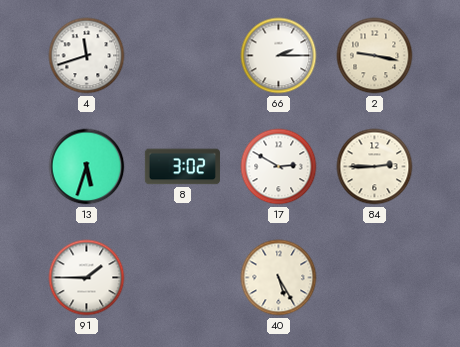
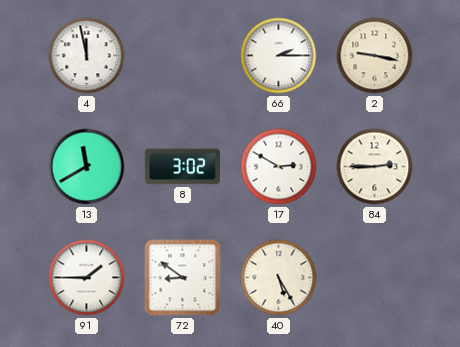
4: 11:42 -> 11:58 (87, 56)
13: 5:33 -> 11:40 (87, 167)
72: none -> 8:51 (183, 278)
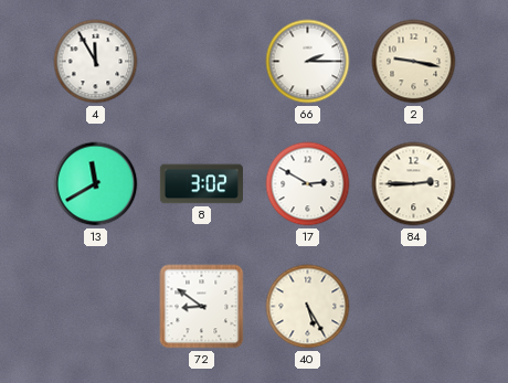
4: 11:58 -> 11:55 (96, 62)
91: 1:45 -> none (87, 278)
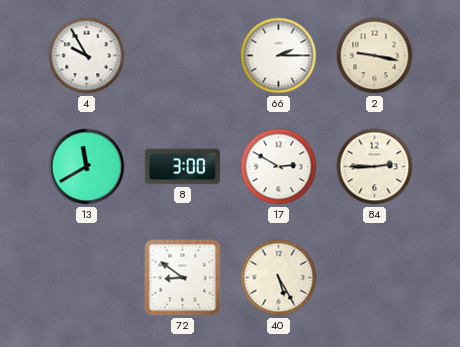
4: 11:55 -> 9:55 (87, 56)
8: 3:02 -> 3:00 (182, 167)
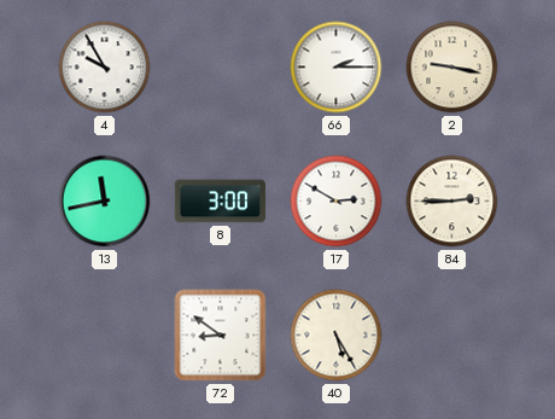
13: 11:40 -> 11:43 (105, 202)
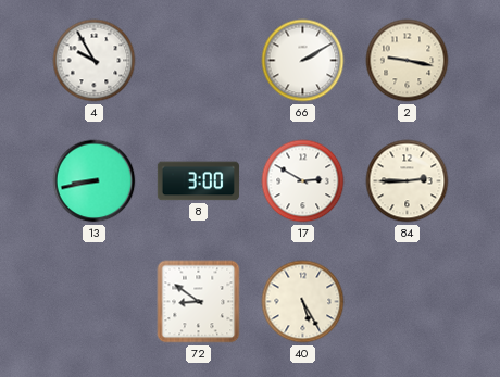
66: 2:15 -> 2:10 (303, 61)
13: 11:43 -> 8:43 (95, 181)
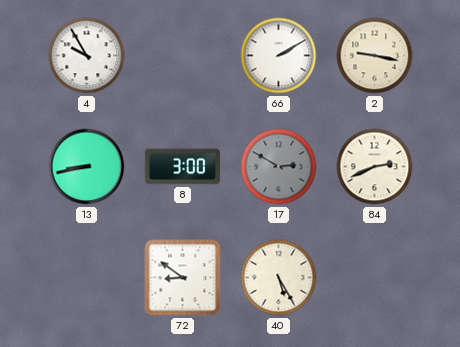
17 dial: white -> grey (279, 167)
84: 2:45 -> 2:41 (375, 167)
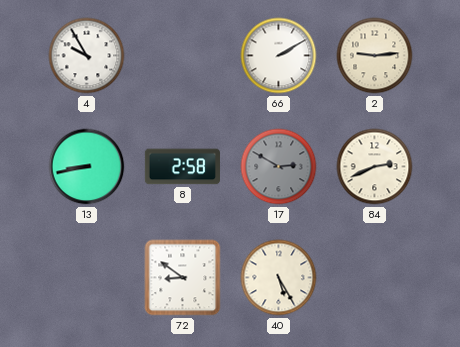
2: 9:17 -> 9:14 (375, 56)
8: 3:00 -> 2:58 (182, 167)
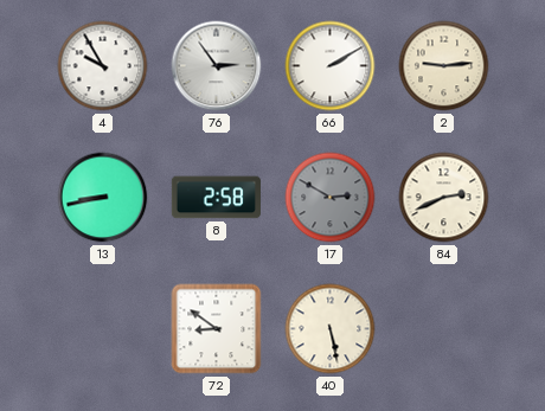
76: none -> 2:54 (217, 66)
40: 5:25 -> 5:28 (331, 329)
